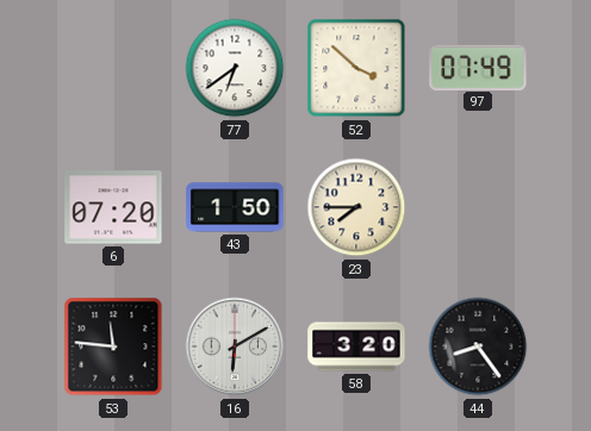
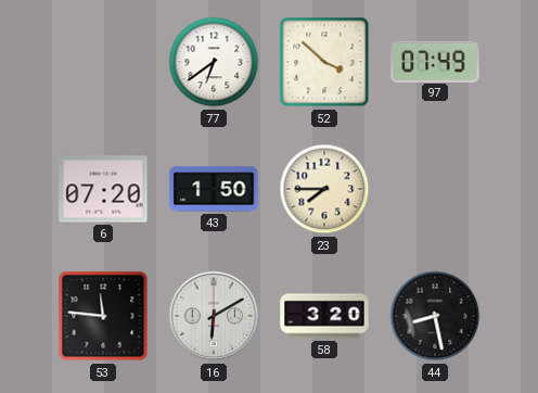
44: 8:24 -> 8:28 (435, 316)
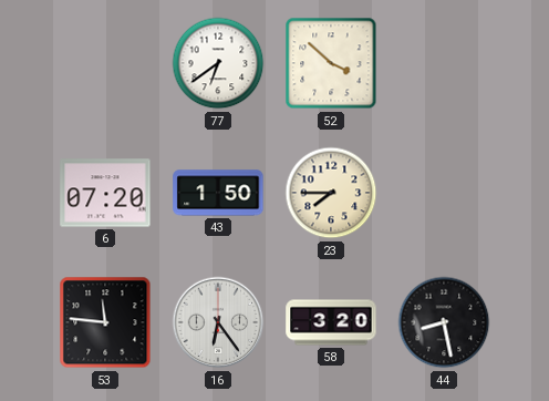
97: 07:49 -> none (435, 61)
16: 6:10 -> 6:24 (218, 322)
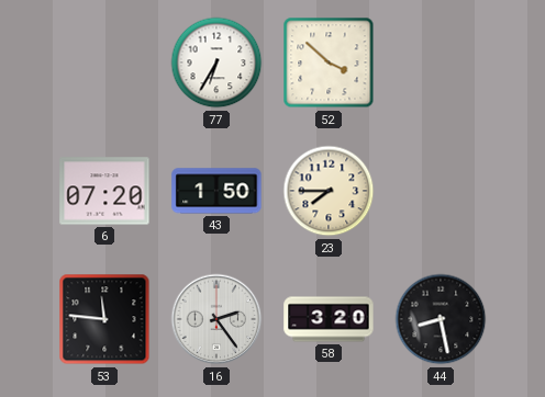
77: 6:39 -> 6:35 (216, 63)
16: 6:24 -> 2:24 (216, 319)
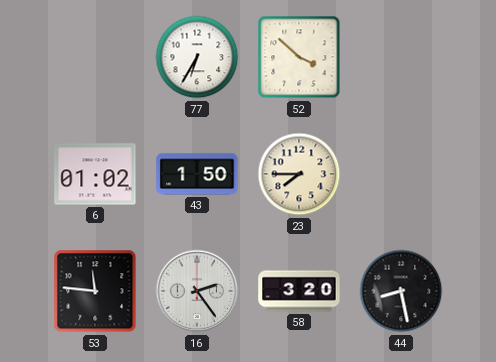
6: 07:20 -> 01:02 (95, 174)
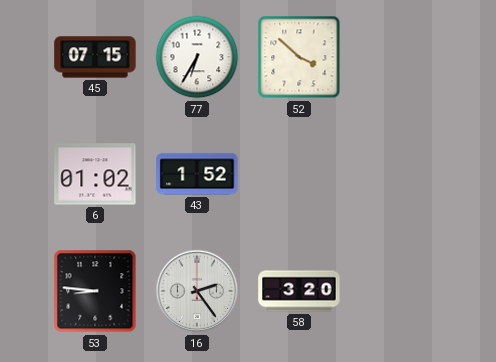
45: none -> 07:15 (95, 57)
43: 1:50 -> 1:52 (197, 174)
23: 7:45 -> none (299, 174)
53: 11:46 -> 8:46 (95, 291)
44: 8:28 -> none (401, 291)
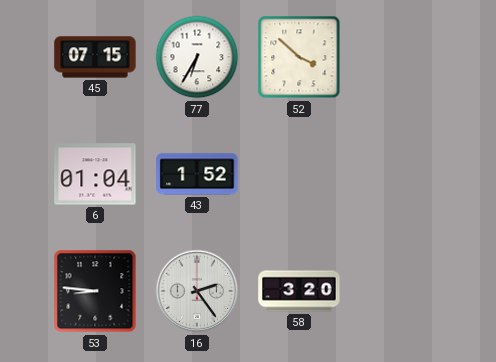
6: 01:02 -> 01:04 (95, 174)
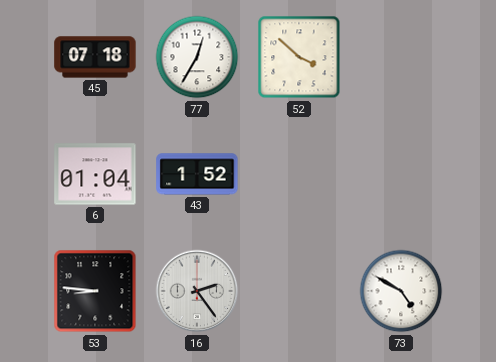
45: 07:15 -> 07:18 (95, 57)
77: 6:35 -> 12:35 (197, 57)
58: 3:20 -> none (299, 291)
73: none -> 4:50 (401, 291)
